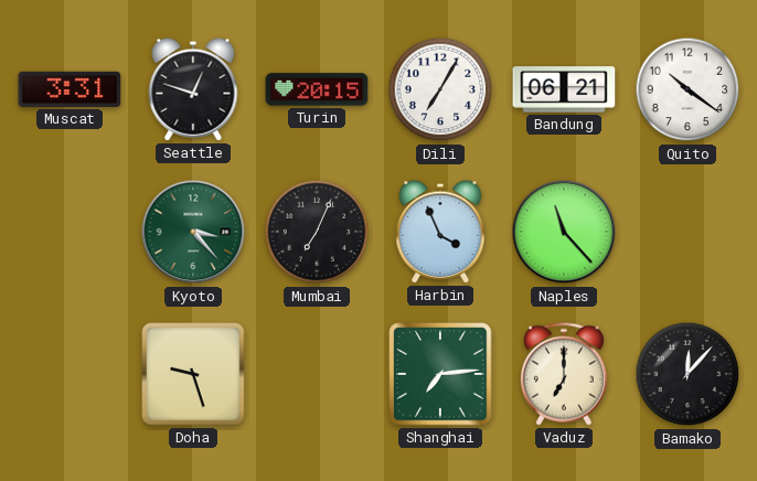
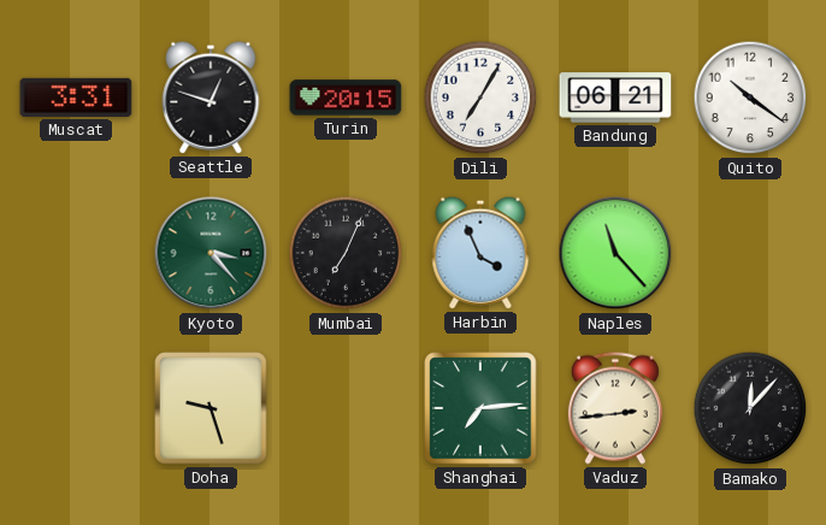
Vaduz: 7:00 -> 2:44 (615, 408)
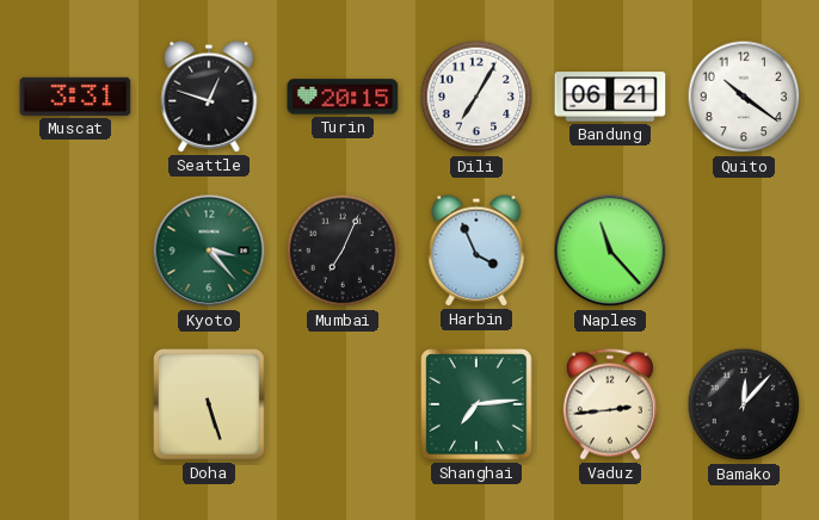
Doha: 9:27 -> 5:27 (209, 404)
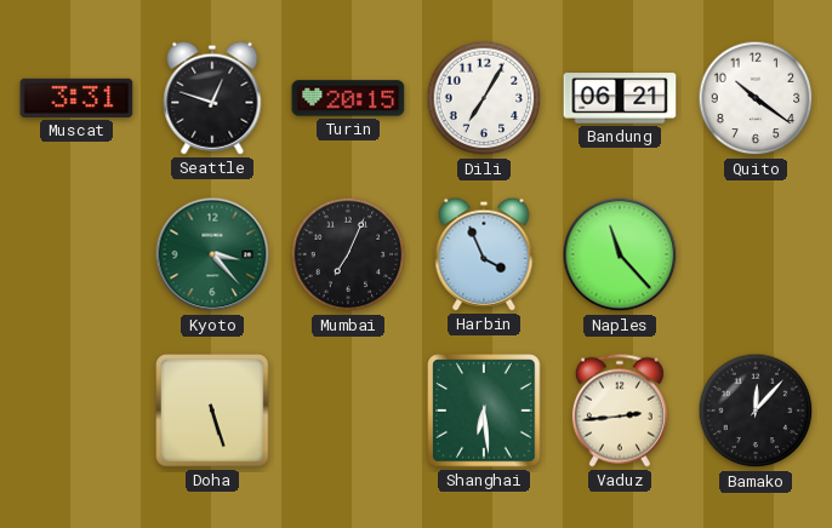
Shanghai: 7:14 -> 6:29 (484, 411)
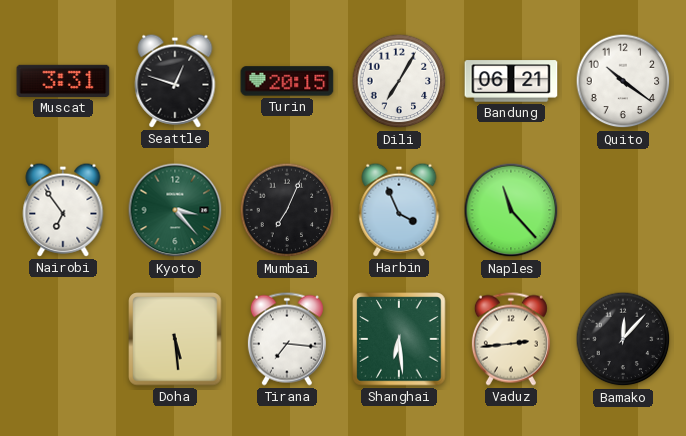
Nairobi: none -> 6:54 (63, 210)
Doha: 5:27 -> 5:29 (175, 339)
Tirana: none -> 7:16 (287, 339)
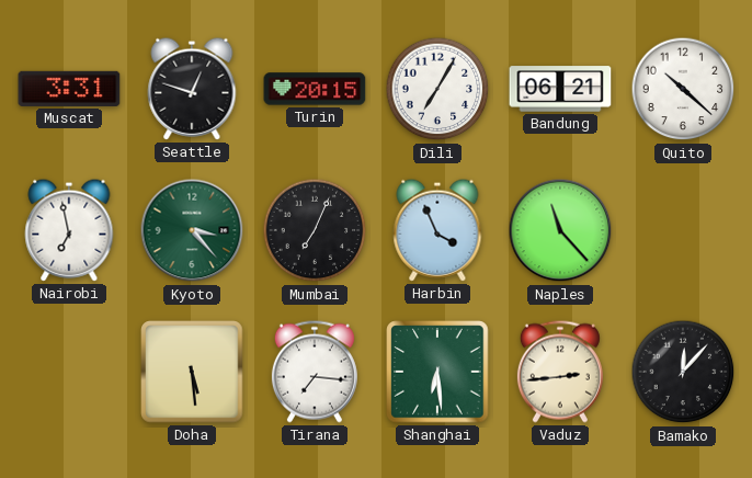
Quito: 10:21 -> 10:22 (683, 89)
Nairobi: 6:54 -> 6:58 (69, 230)
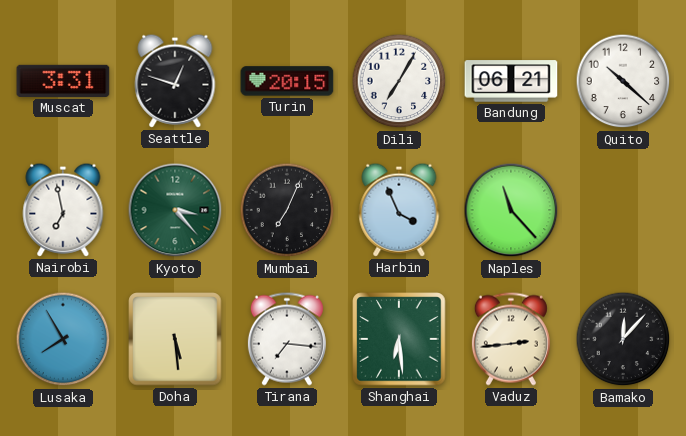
Lusaka: none -> 7:55 (63, 339)
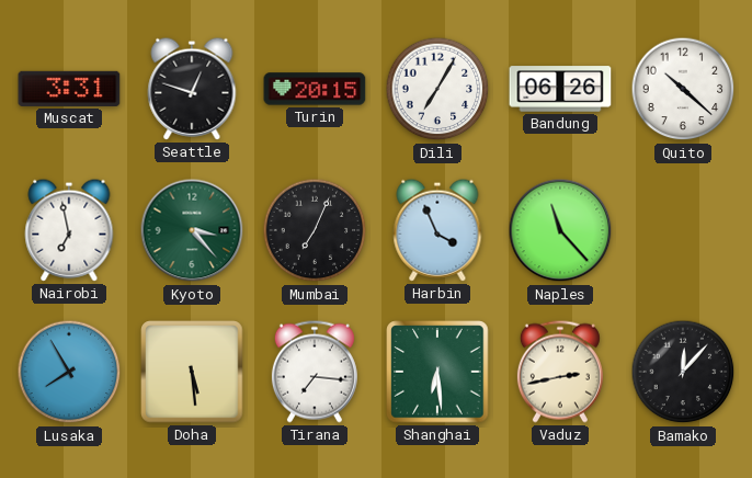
Bandung: 06:21 -> 06:26 (560, 89)
Vaduz: 2:44 -> 2:43 (560, 372)
